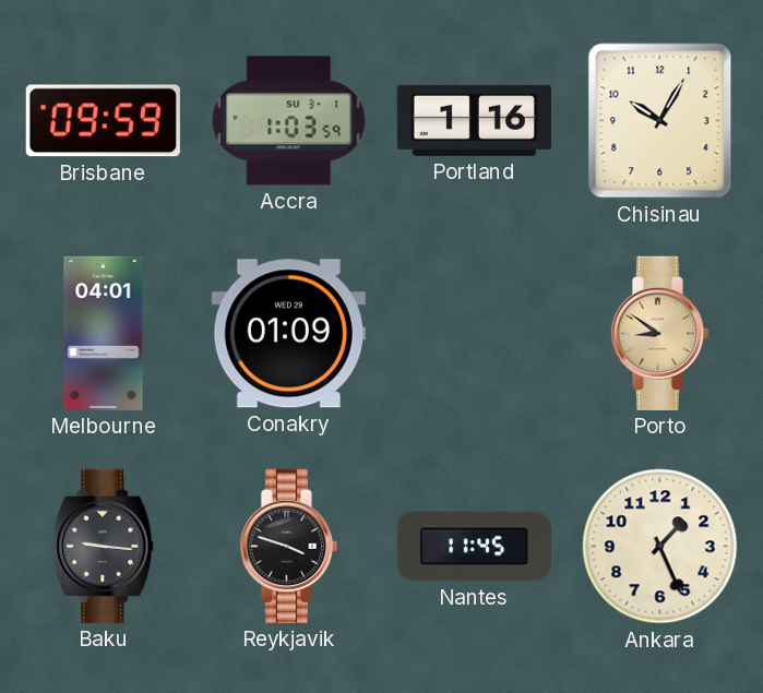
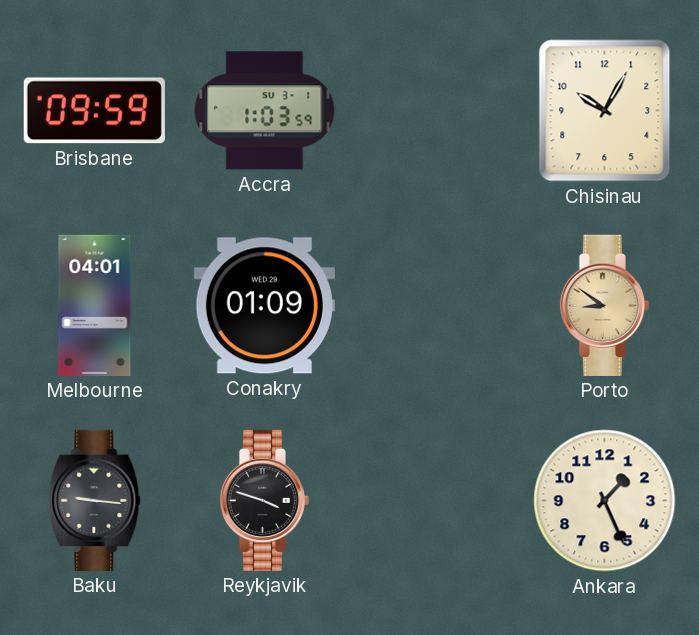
Portland: 1:16 -> none (474, 120)
Nantes: 11:45 -> none (474, 547)
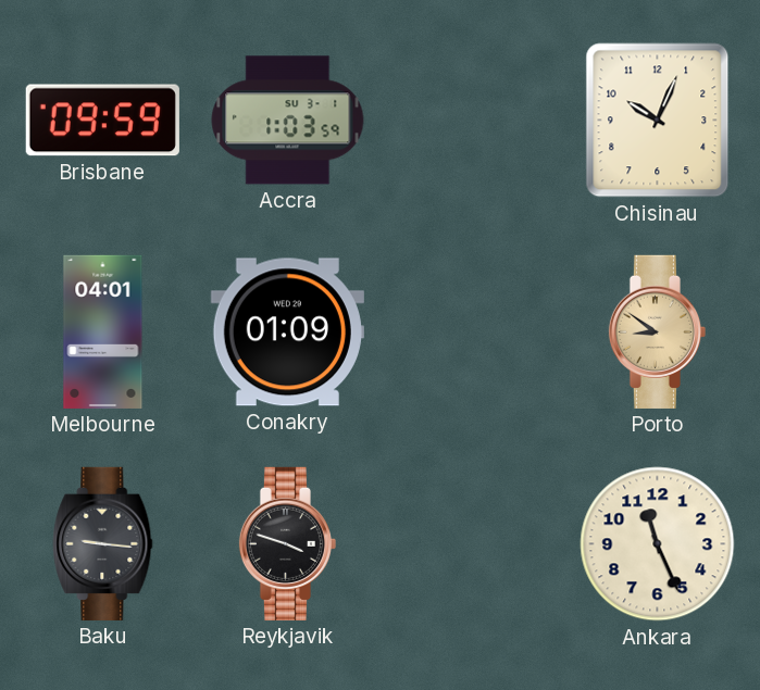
Chisinau: 10:05 -> 10:04 (658, 121)
Ankara: 1:26 -> 11:26 (658, 544)
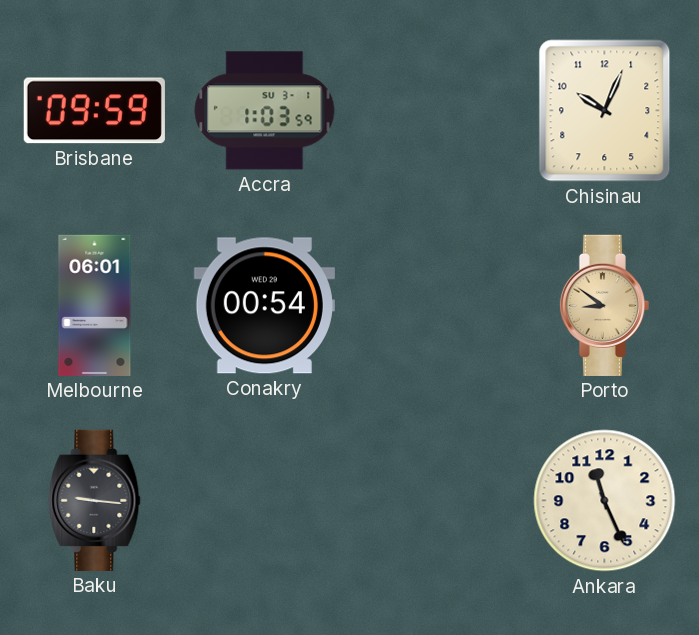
Melbourne: 04:01 -> 06:01 (95, 305)
Conakry: 01:09 -> 00:54 (264, 306)
Reykjavik: 3:48 -> none (287, 543)
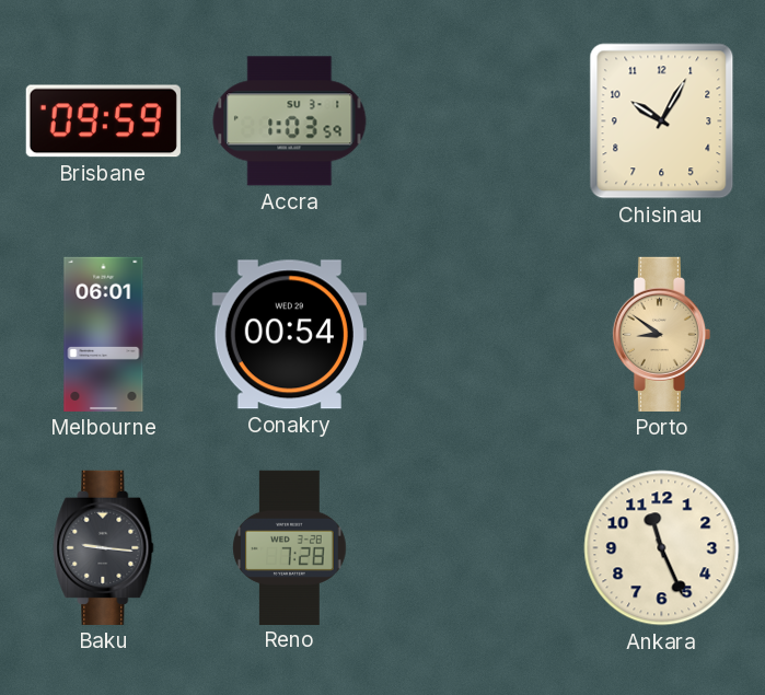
Chisinau: 10:04 -> 10:05 (662, 121)
Reno: none -> 7:28 (290, 547)
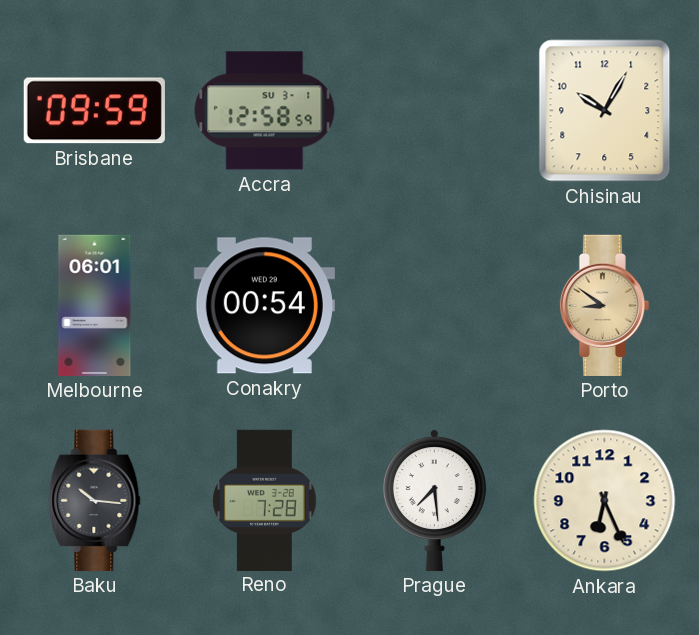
Accra: 1:03 -> 12:58 (265, 111)
Baku: 9:16 -> 10:16 (95, 500)
Prague: none -> 7:29 (434, 500)
Ankara: 11:26 -> 6:26 (605, 501)
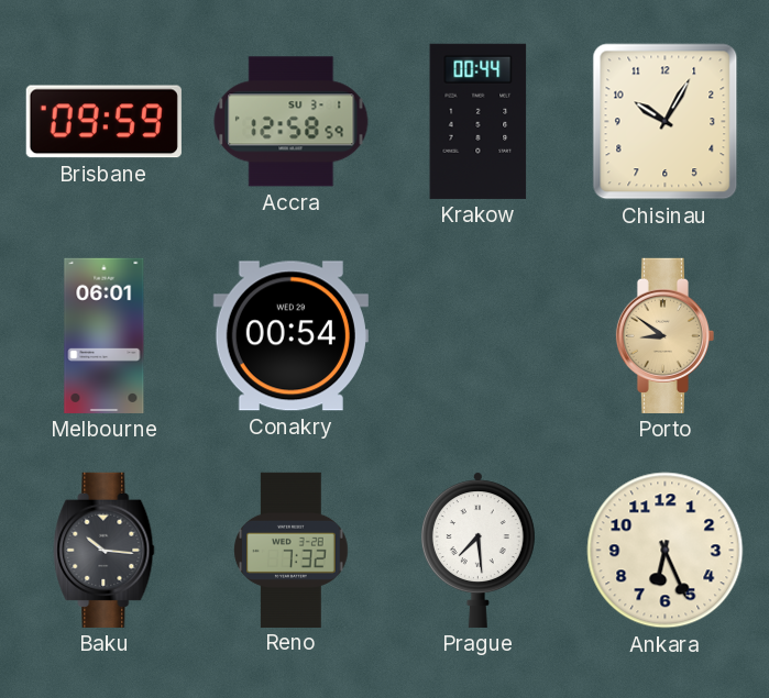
Krakow: none -> 00:44 (479, 121)
Reno: 7:28 -> 7:32 (292, 550)
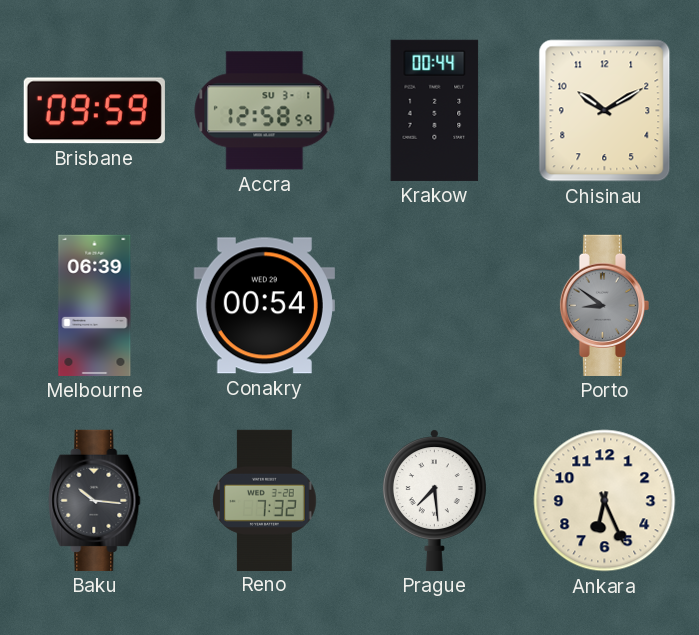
Chisinau: 10:05 -> 10:10 (605, 111)
Melbourne: 06:01 -> 06:39 (95, 305)
Porto dial: champagne -> grey (604, 305)
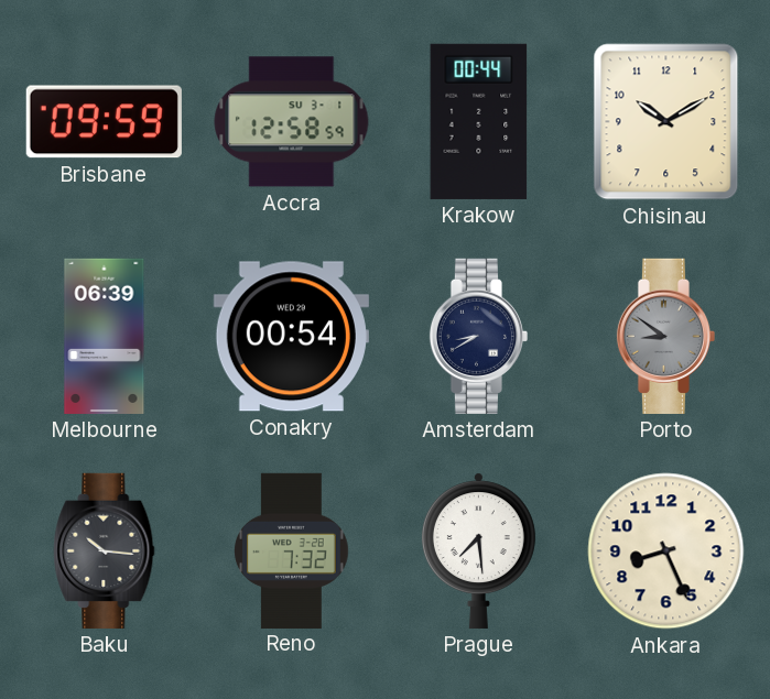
Amsterdam: none -> 8:40 (478, 336)
Ankara: 6:26 -> 8:26 (666, 551)
